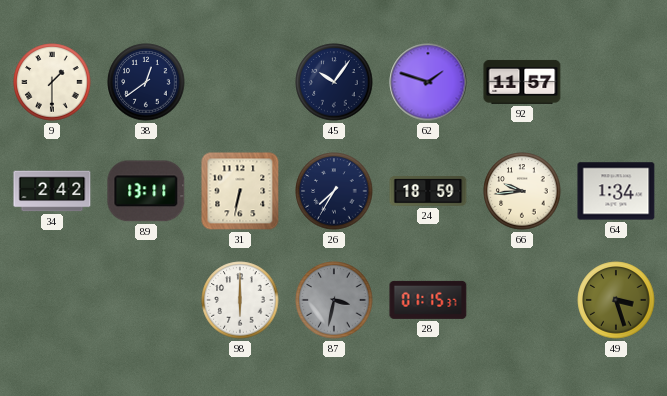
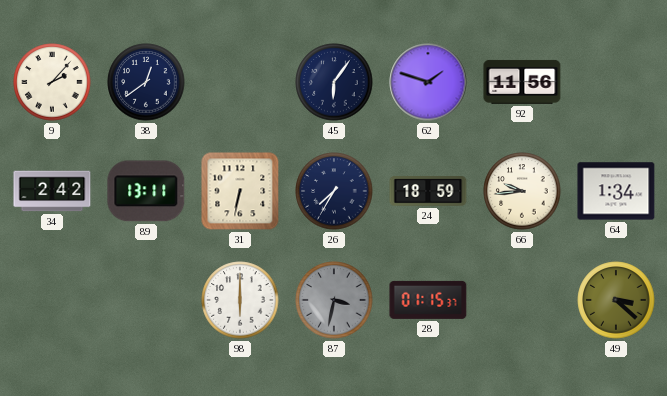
9: 1:30 -> 2:07 (52, 82)
45: 10:06 -> 6:06 (334, 82)
92: 11:57 -> 11:56 (522, 82)
49: 3:27 -> 3:22 (616, 300)
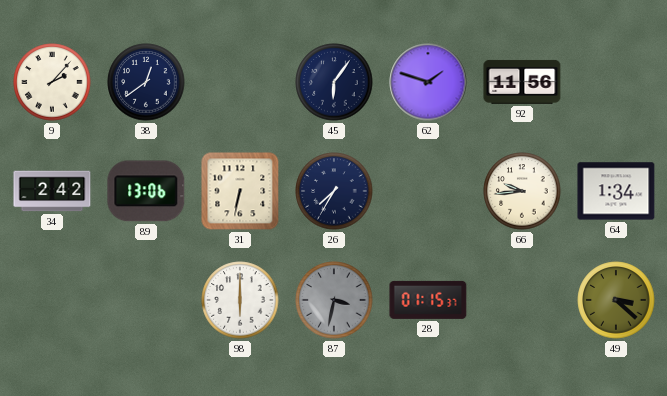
89: 13:11 -> 13:06 (146, 191)
24: 18:59 -> none (428, 191)
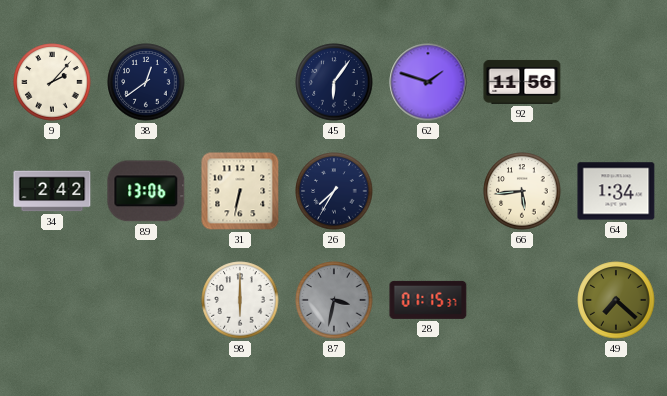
66: 9:44 -> 5:44 (522, 191)
49: 3:22 -> 7:22 (616, 300)
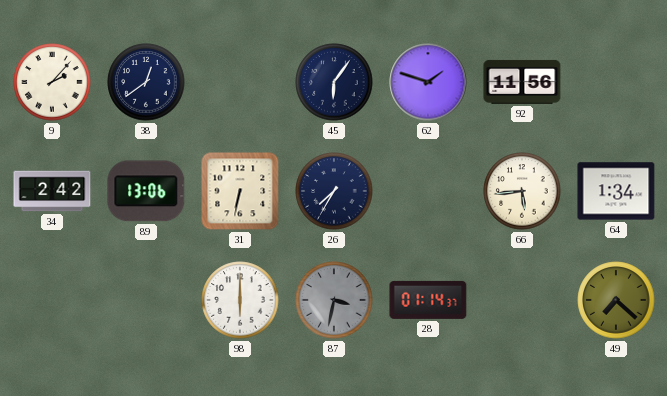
28: 01:15 -> 01:14 (428, 300)
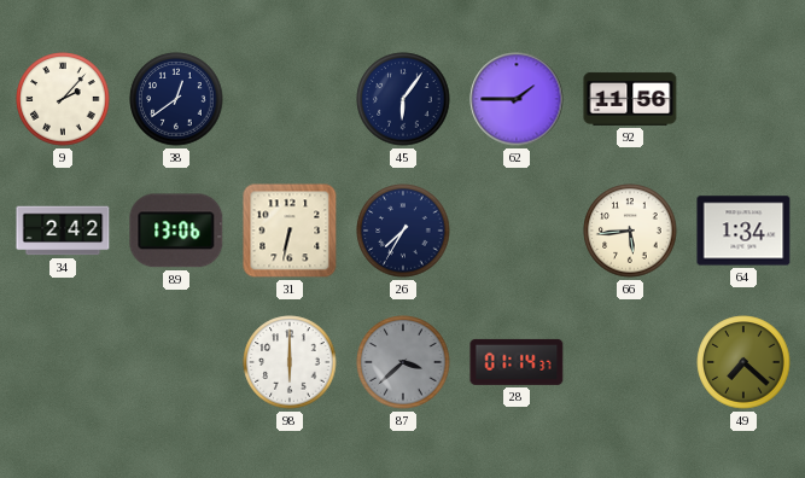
62: 1:48 -> 1:45 (517, 99)
87: 3:32 -> 3:38 (403, 362)
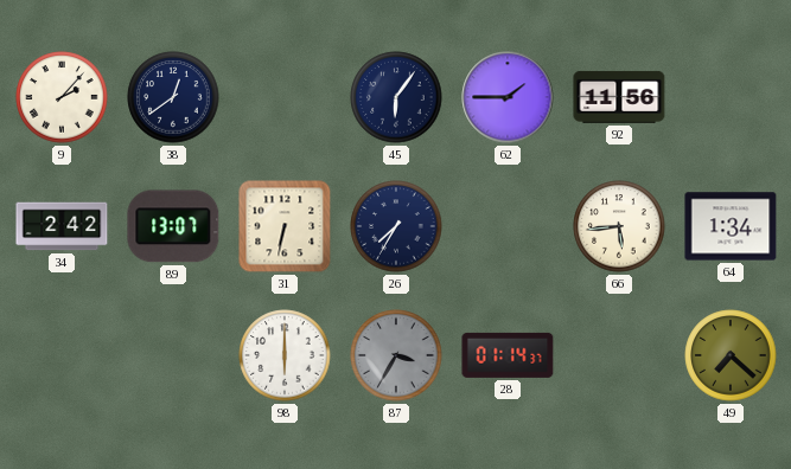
89: 13:06 -> 13:07 (173, 226)
87: 3:38 -> 3:35 (396, 355)
